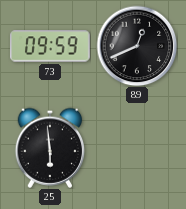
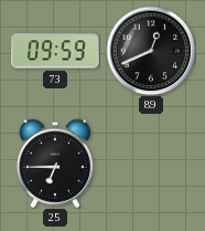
25: 5:59 -> 6:45 (55, 164)
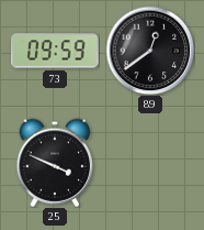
89: 12:41 -> 12:39 (150, 51)
25: 6:45 -> 3:49 (55, 163)
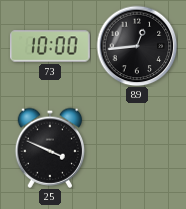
73: 09:59 -> 10:00 (50, 46)
89: 12:39 -> 12:44 (137, 46)
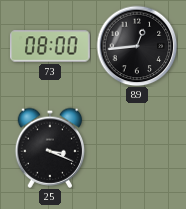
73: 10:00 -> 08:00 (50, 46)
25: 3:49 -> 3:19 (50, 148)
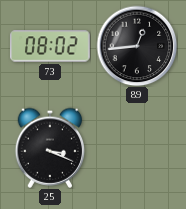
73: 08:00 -> 08:02 (50, 46)
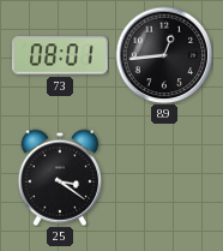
73: 08:02 -> 08:01 (60, 55)
25: 3:19 -> 3:21 (60, 178)
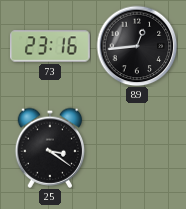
73: 08:01 -> 23:16 (50, 46)
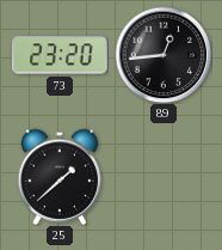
73: 23:16 -> 23:20 (60, 55)
25: 3:21 -> 1:38 (60, 177)
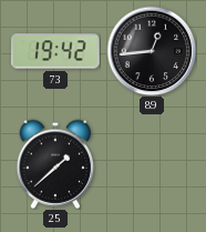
73: 23:20 -> 19:42 (55, 51)
